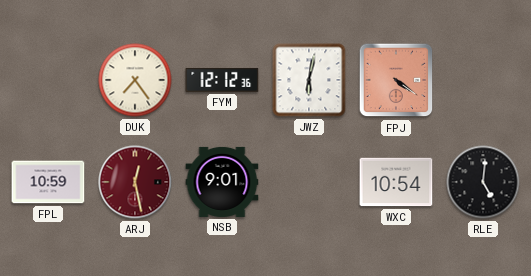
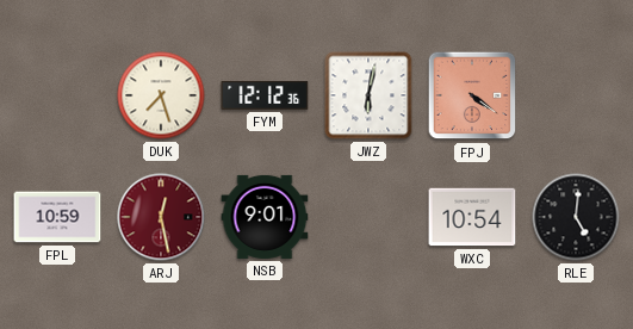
DUK: 7:24 -> 7:27 (161, 95)
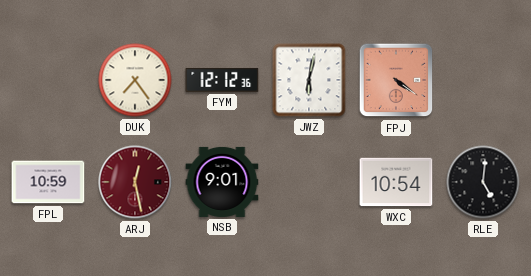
DUK: 7:27 -> 7:24 (135, 80)
